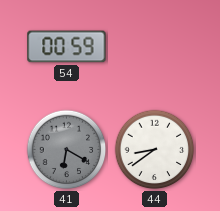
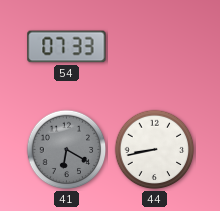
54: 00:59 -> 07:33 (67, 47)
44: 8:39 -> 8:43 (155, 150)
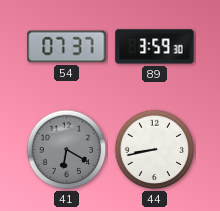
54: 07:33 -> 07:37 (67, 47)
89: none -> 3:59 (155, 47)
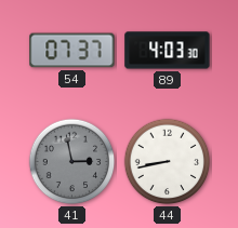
89: 3:59 -> 4:03 (168, 51)
41: 6:20 -> 2:58 (72, 162)
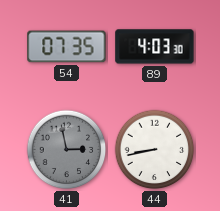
54: 07:37 -> 07:35 (67, 47)
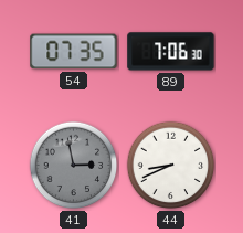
89: 4:03 -> 7:06 (171, 52)
44: 8:43 -> 8:41 (171, 166)
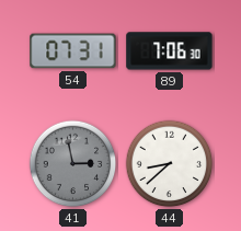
54: 07:35 -> 07:31 (73, 51)
44: 8:41 -> 8:38 (170, 164)
